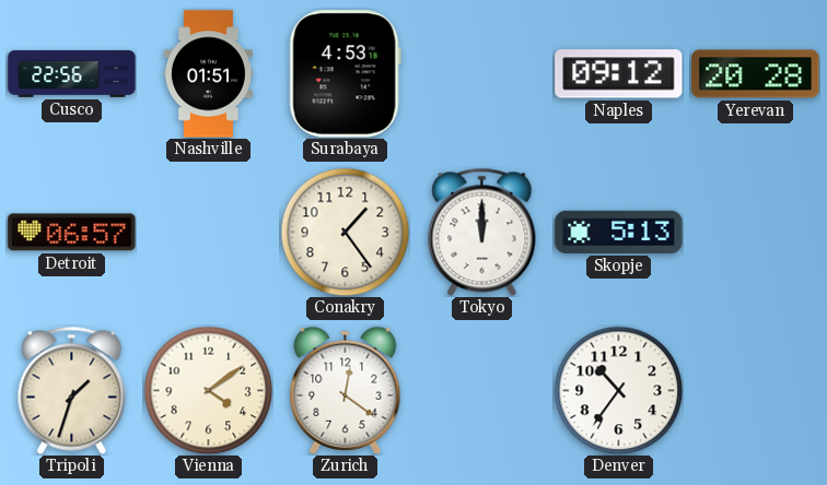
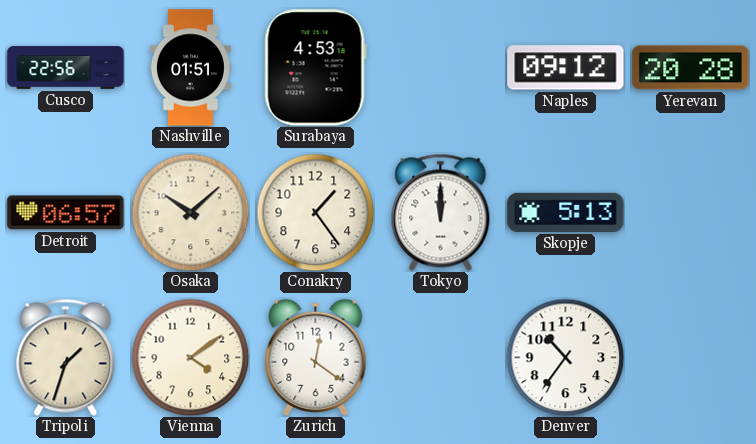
Osaka: none -> 10:08 (190, 212)
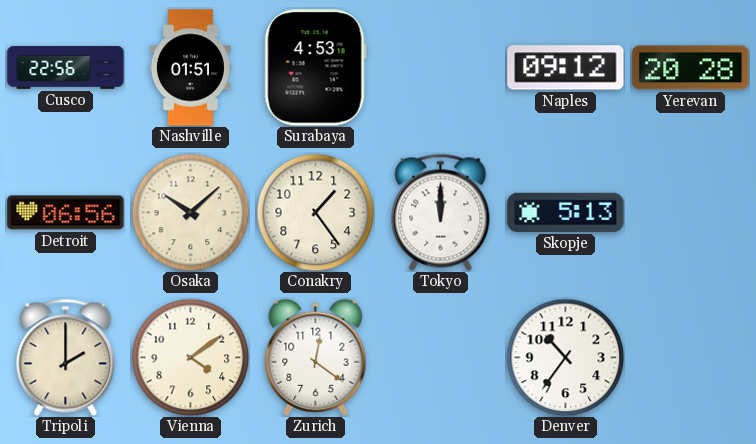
Detroit: 06:57 -> 06:56 (66, 213)
Tripoli: 1:33 -> 2:00 (66, 357)
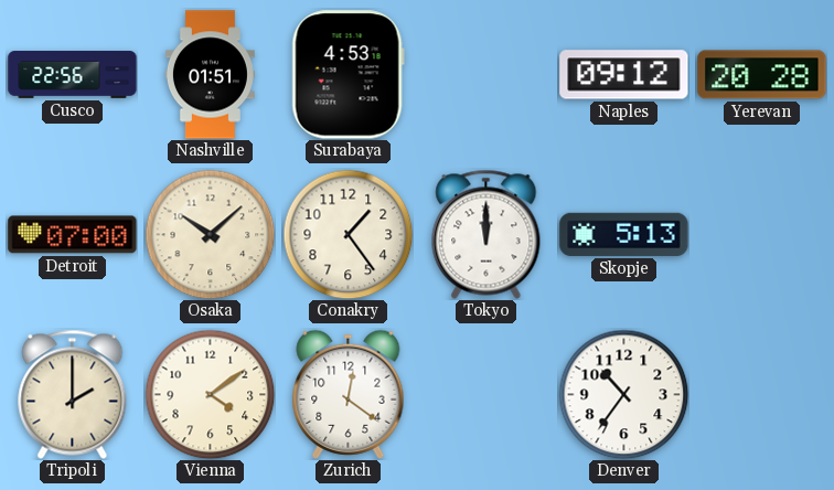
Detroit: 06:56 -> 07:00 (73, 235)
